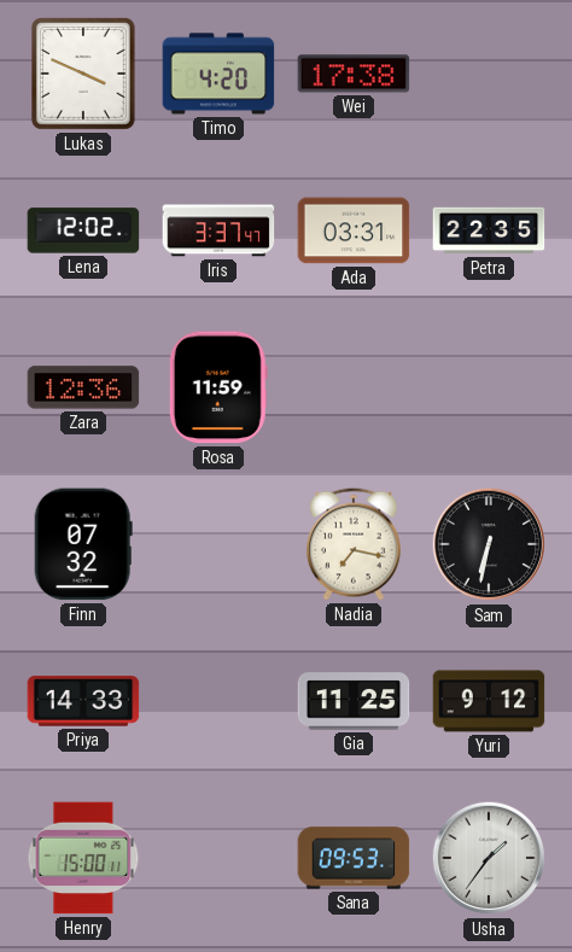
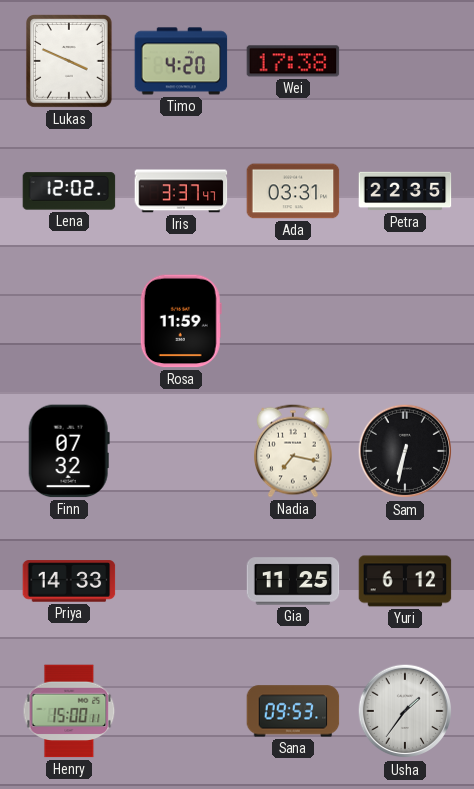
Zara: 12:36 -> none (83, 387)
Yuri: 9:12 -> 6:12 (405, 581)
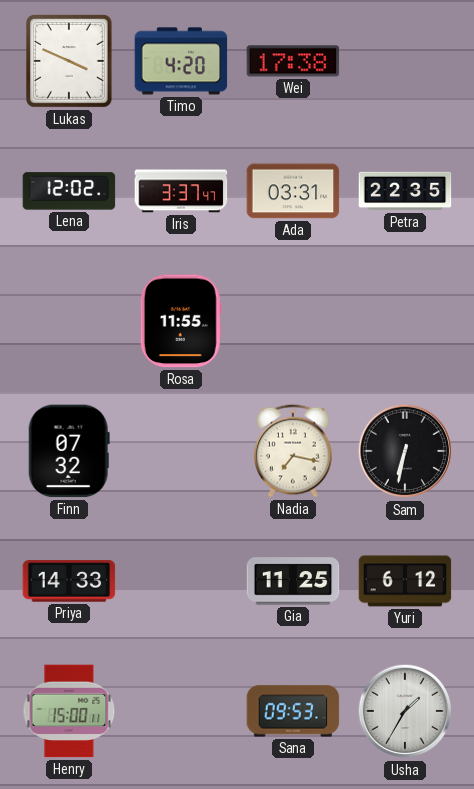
Rosa: 11:59 -> 11:55 (181, 321)
Usha: 1:36 -> 1:35 (405, 711)
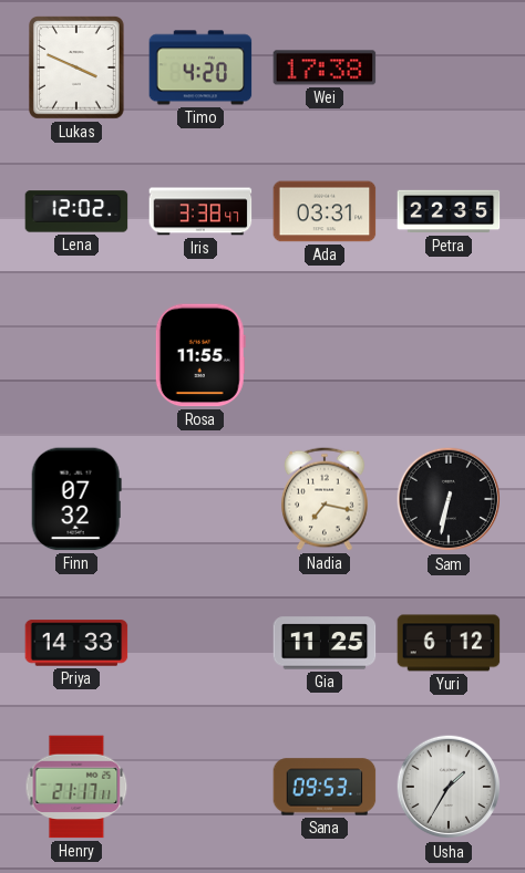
Iris: 3:37 -> 3:38 (200, 211)
Henry: 15:00 -> 21:17 (76, 787)
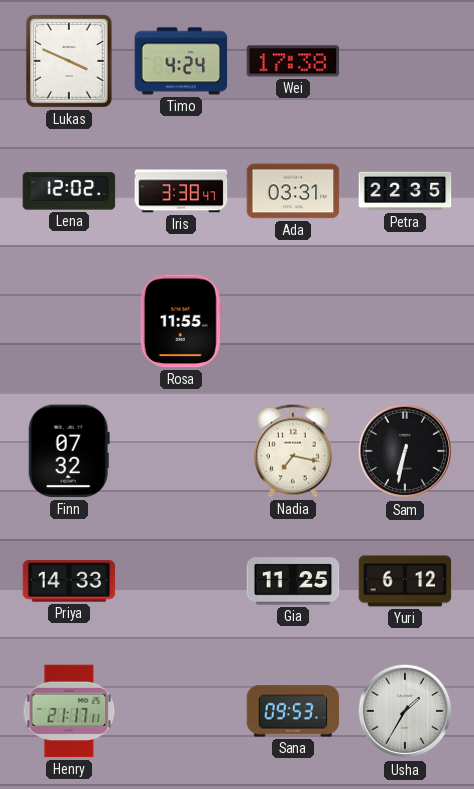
Timo: 4:20 -> 4:24 (181, 61)
